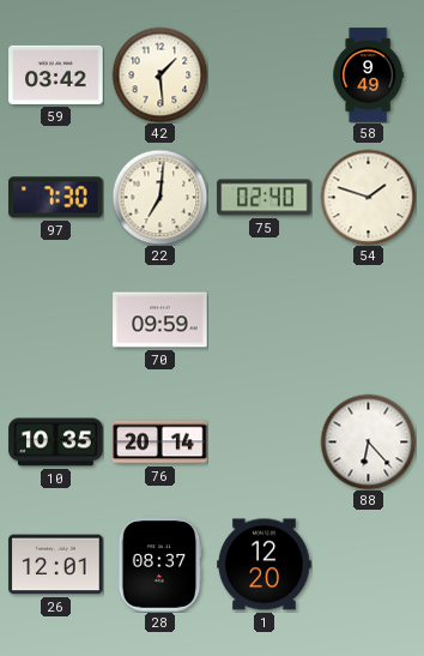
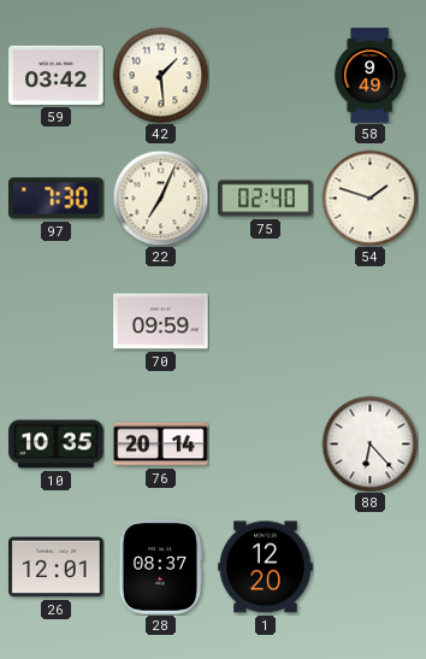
22: 7:01 -> 7:04 (160, 198)
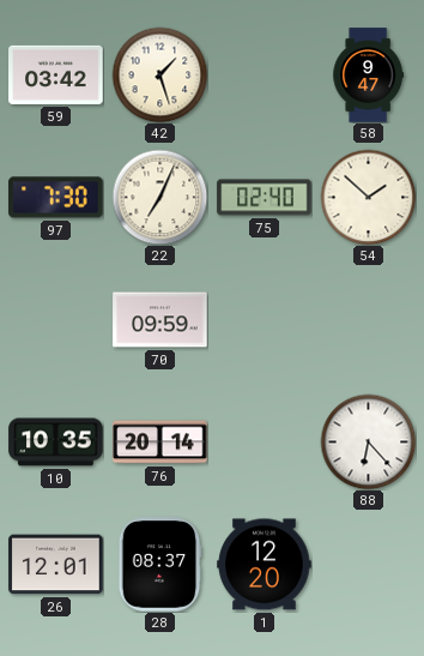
42: 1:29 -> 1:27 (159, 74)
58: 9:49 -> 9:47 (368, 76)
54: 1:48 -> 1:52 (368, 197)
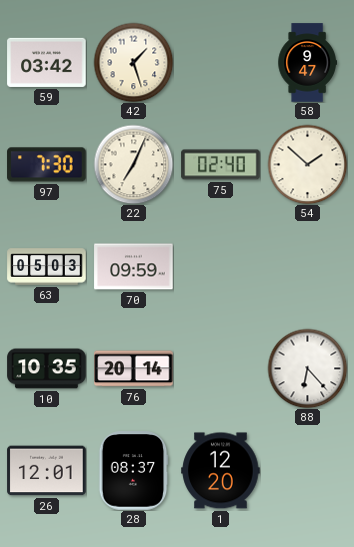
63: none -> 05:03 (47, 267)
